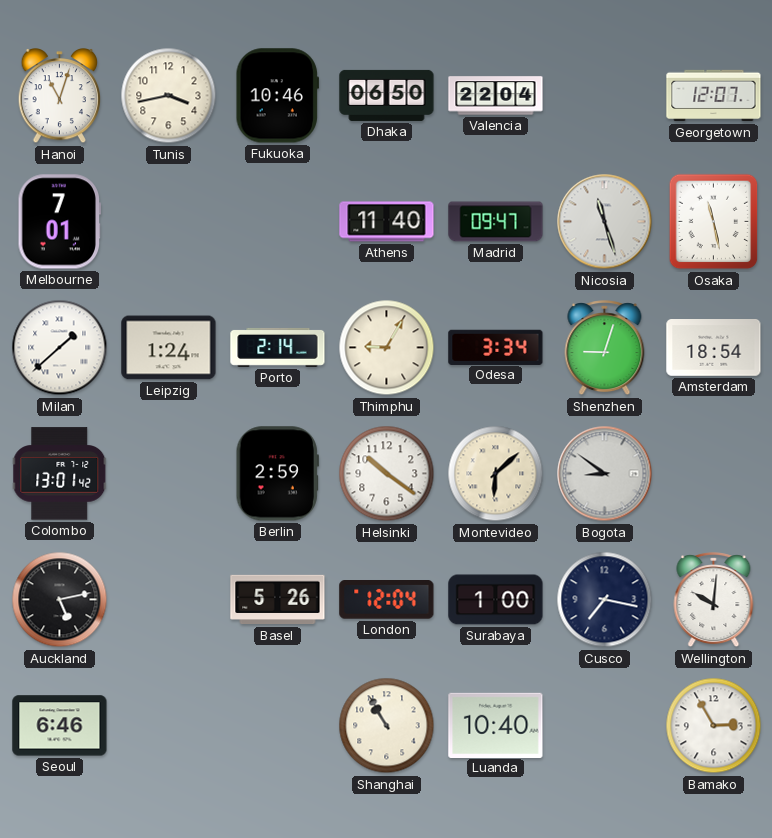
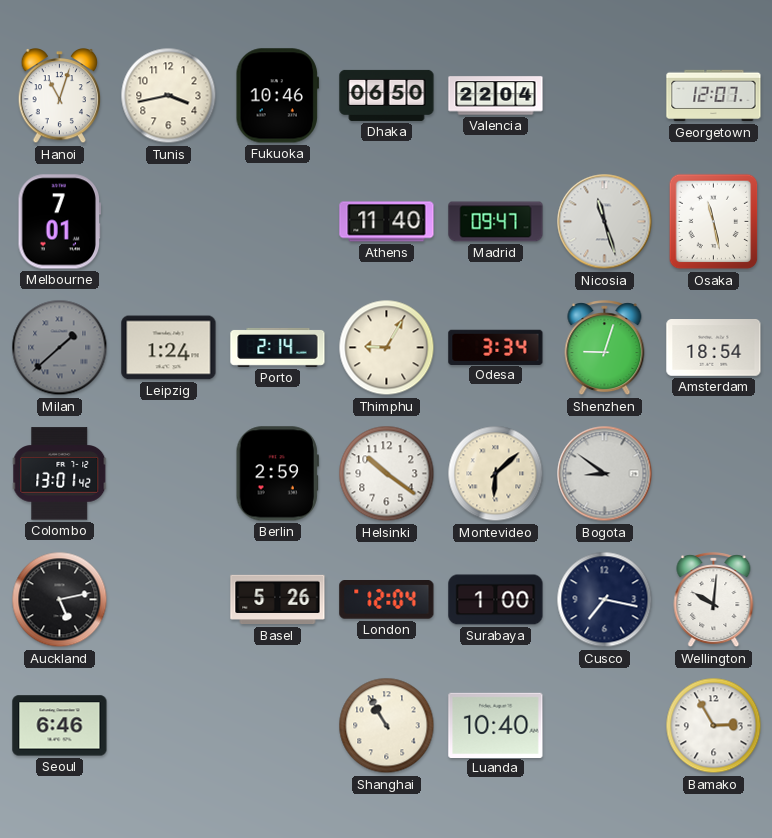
Milan dial: white -> grey (60, 348)
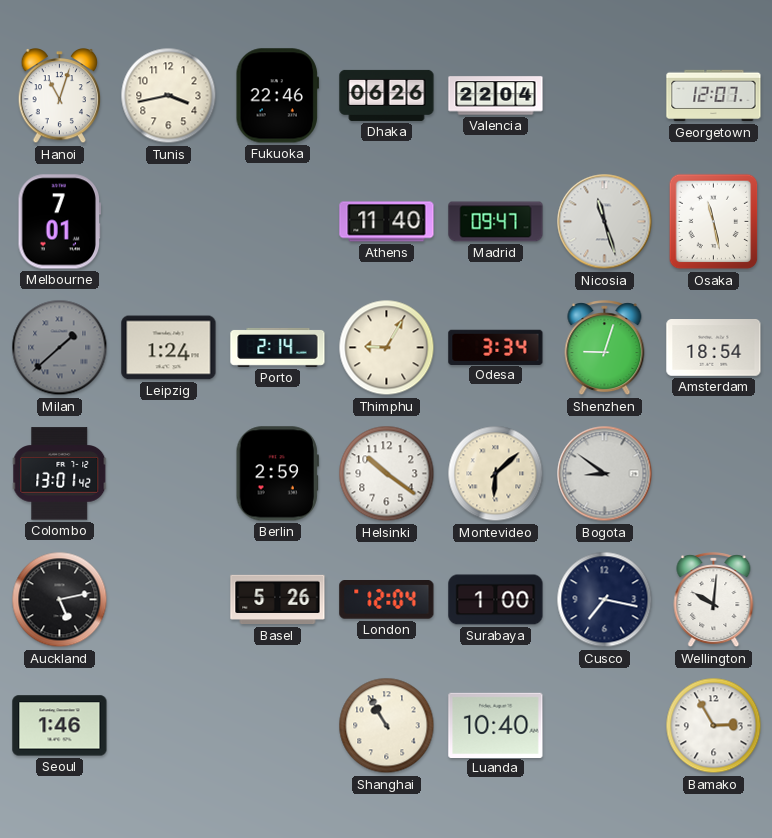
Fukuoka: 10:46 -> 22:46 (277, 96)
Dhaka: 06:50 -> 06:26 (387, 95)
Seoul: 6:46 -> 1:46 (60, 726)
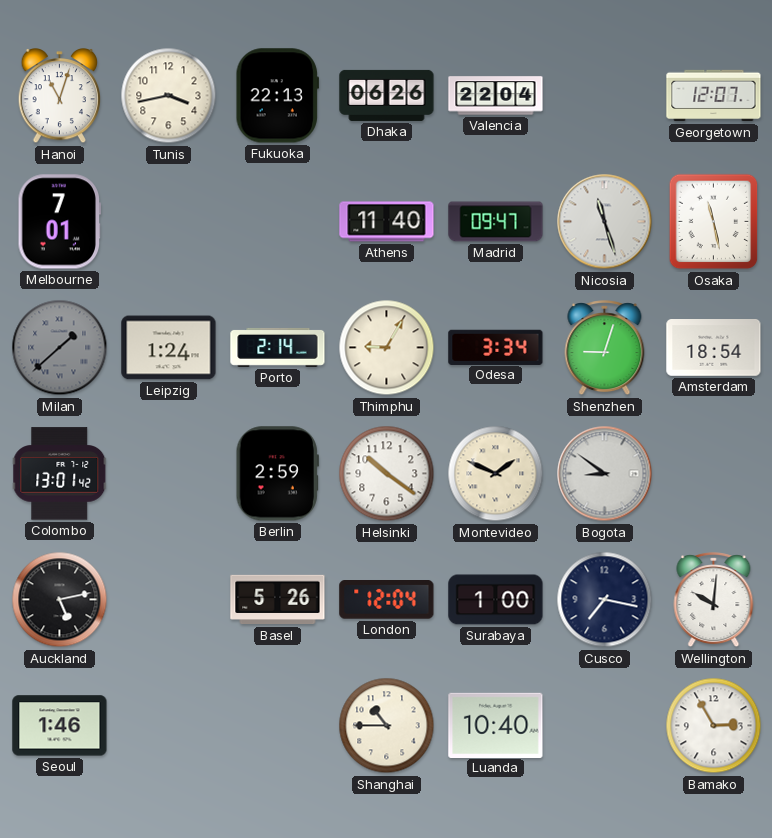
Fukuoka: 22:46 -> 22:13 (277, 96)
Montevideo: 6:08 -> 1:49 (496, 474)
Shanghai: 10:55 -> 10:45 (387, 726)
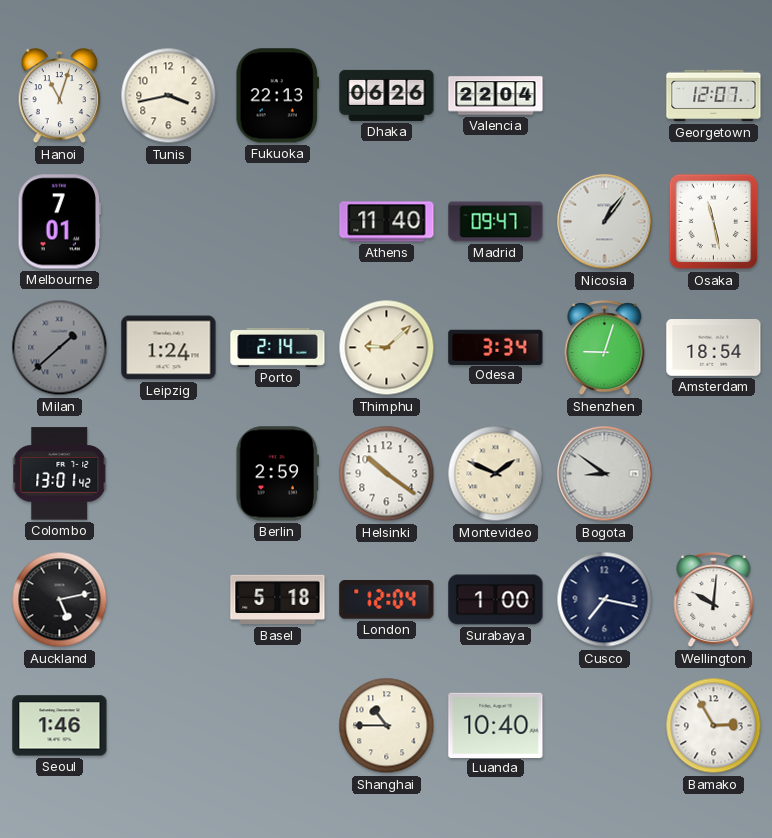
Nicosia: 11:27 -> 1:06 (605, 222)
Thimphu: 9:05 -> 9:08 (387, 348)
Basel: 5:26 -> 5:18 (278, 600)
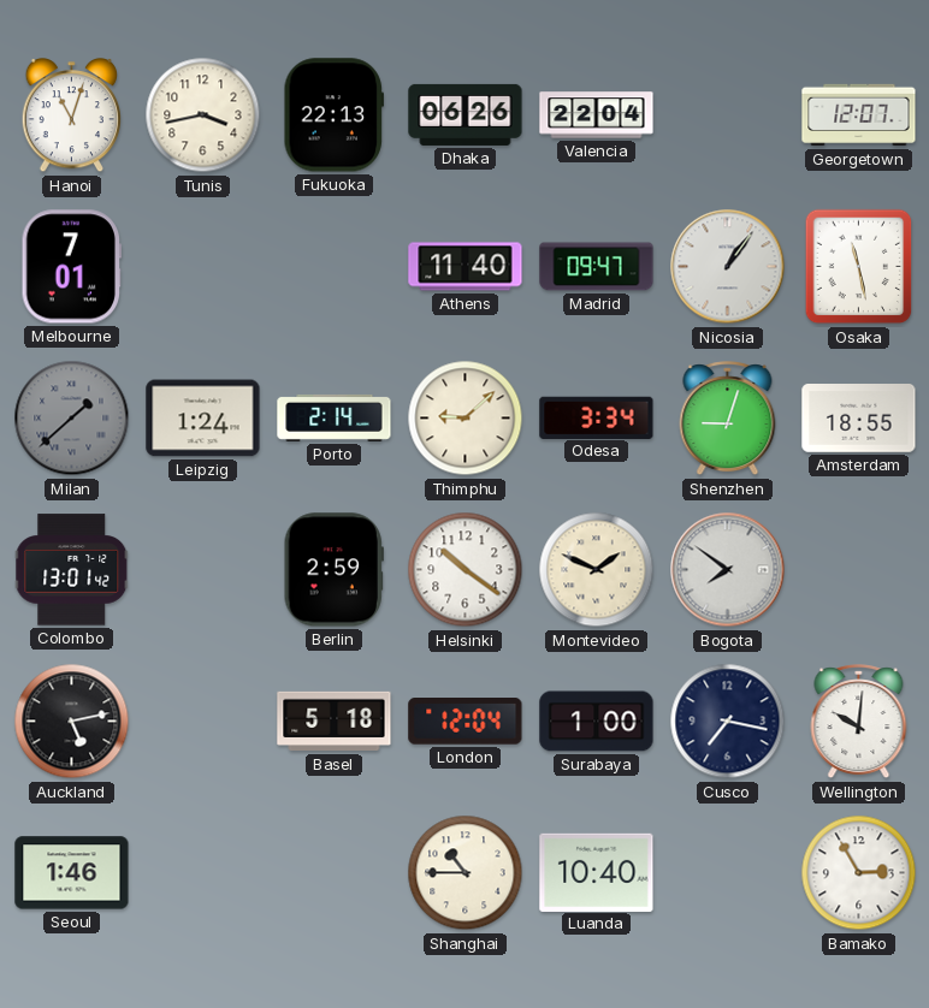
Amsterdam: 18:54 -> 18:55 (859, 419)
Bogota: 8:51 -> 7:51 (728, 570)
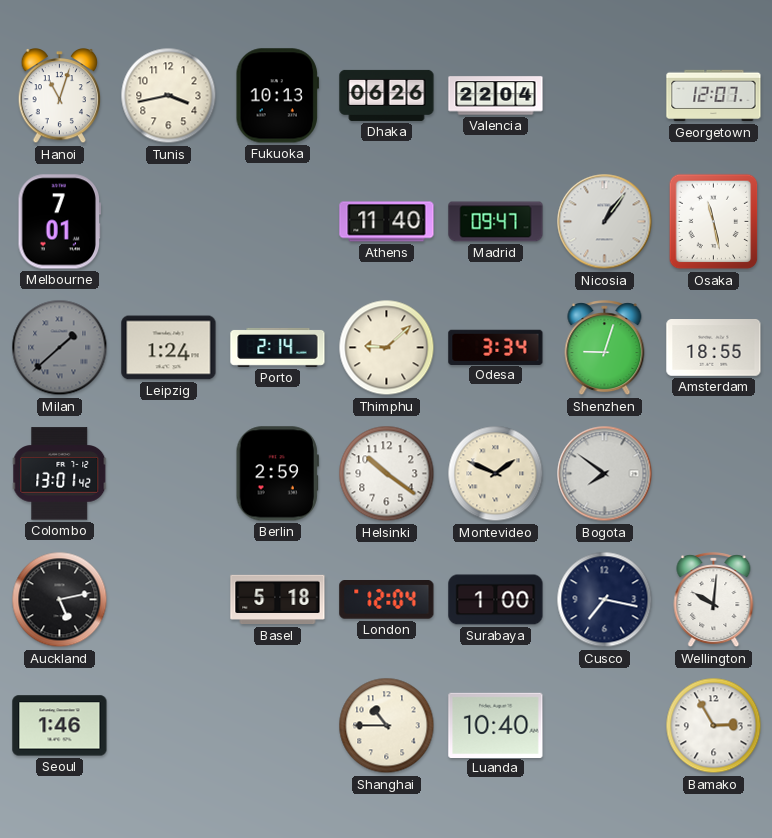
Fukuoka: 22:13 -> 10:13 (277, 96)
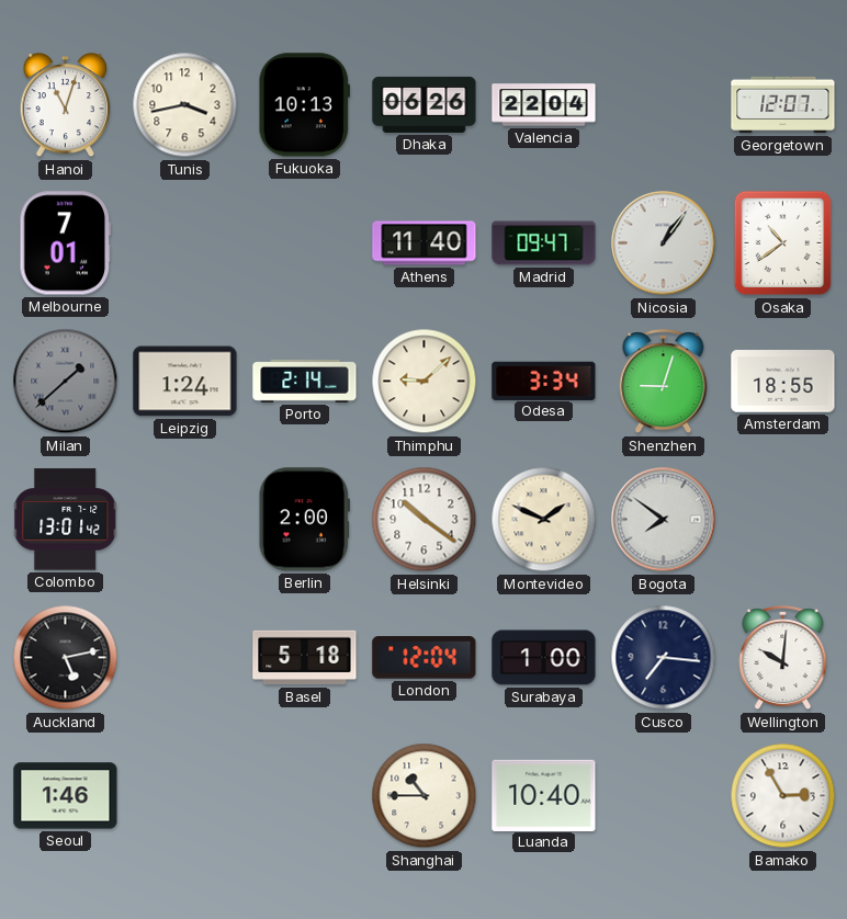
Osaka: 11:28 -> 10:39 (783, 243)
Berlin: 2:59 -> 2:00 (304, 520)
Cusco: 7:17 -> 7:16 (664, 658)
